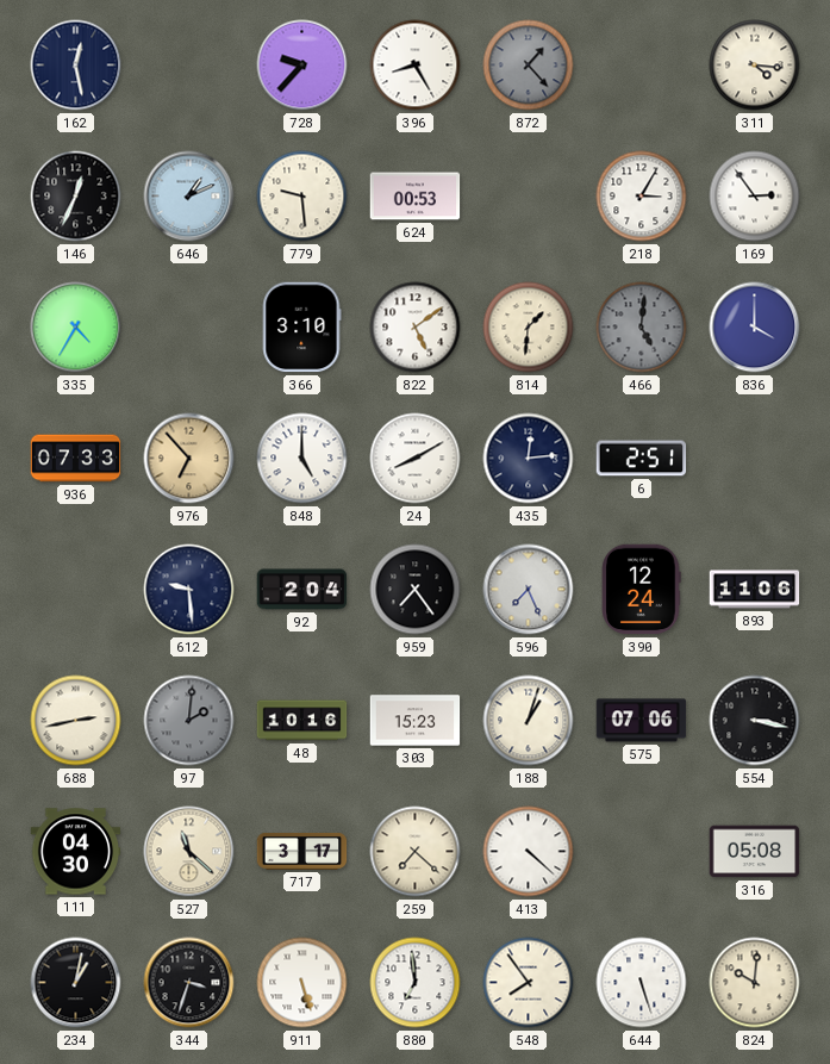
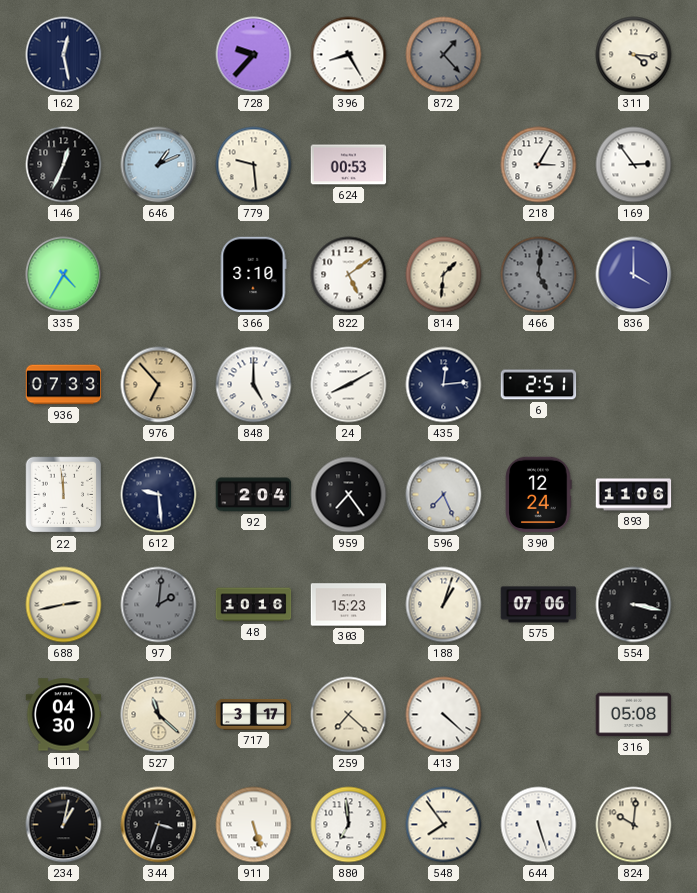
22: none -> 11:59 (64, 495)
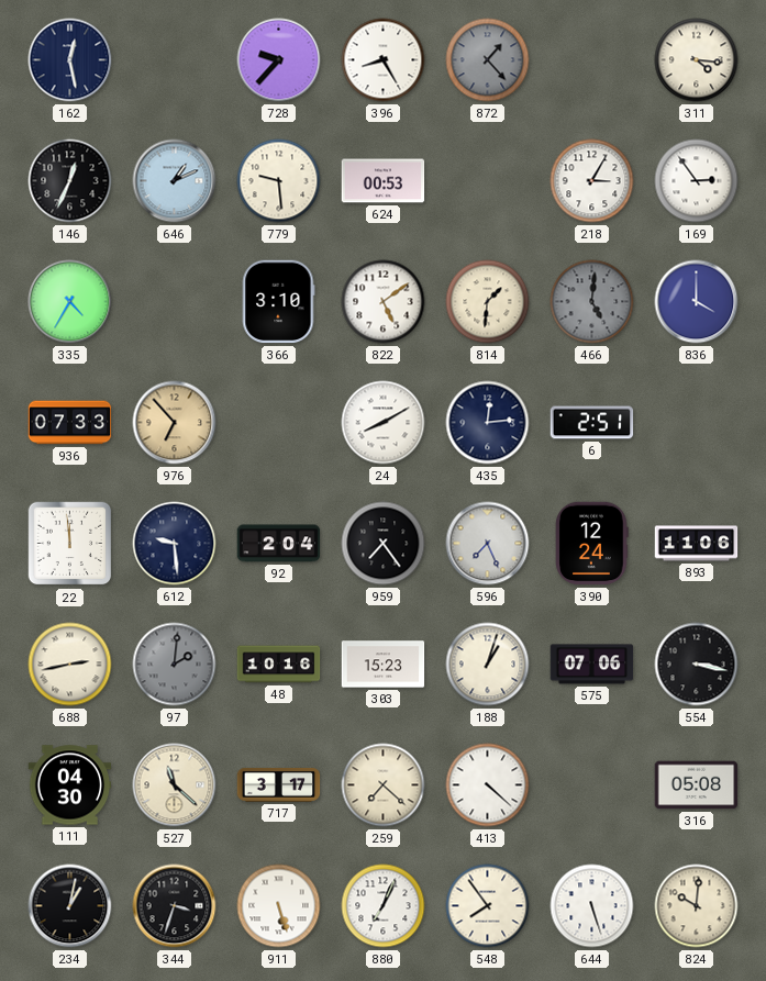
848: 5:00 -> none (254, 385)
880: 6:59 -> 7:04 (384, 906)
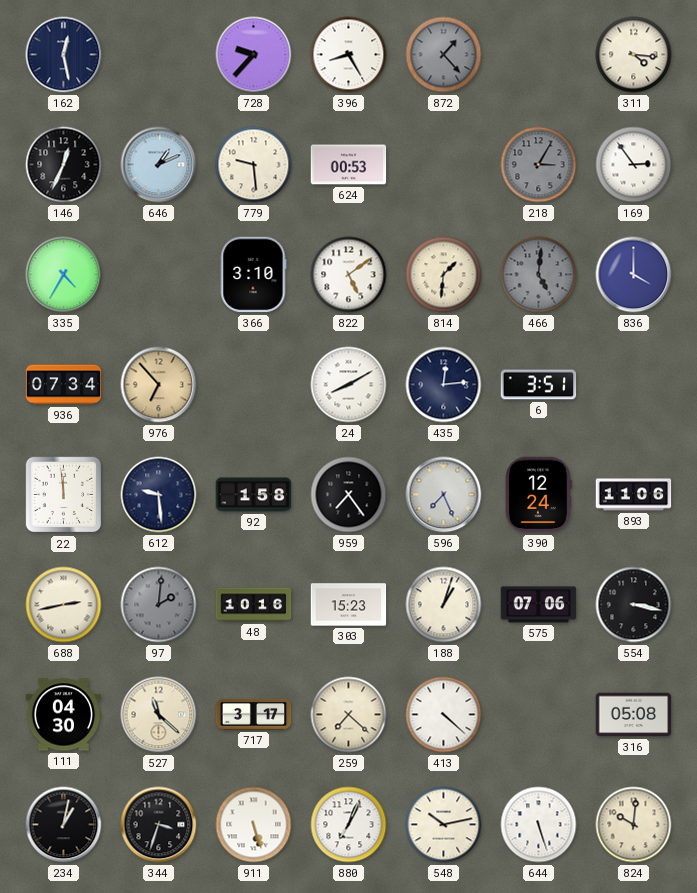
218 dial: white -> grey (539, 165)
936: 07:33 -> 07:34 (64, 385)
6: 2:51 -> 3:51 (539, 385)
92: 2:04 -> 1:58 (254, 495)
548: 7:54 -> 10:13 (444, 825)
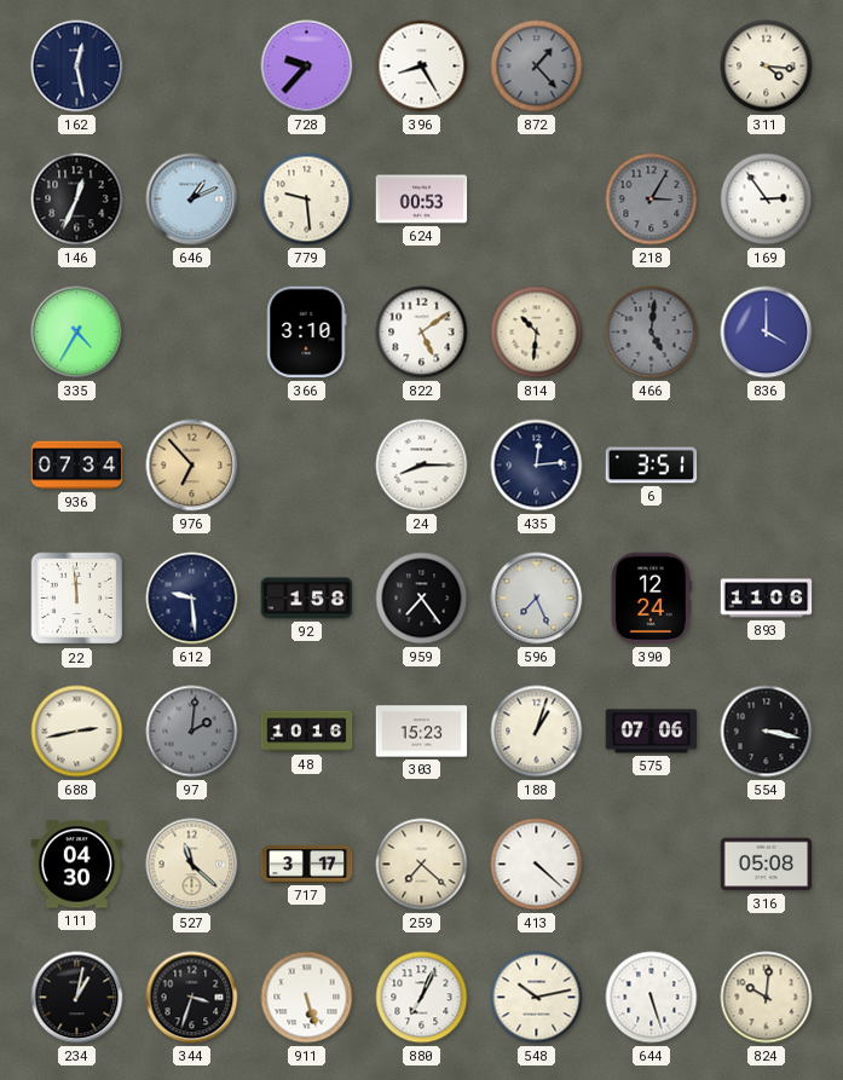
814: 1:31 -> 10:31 (537, 333)
24: 8:10 -> 8:15 (422, 466)
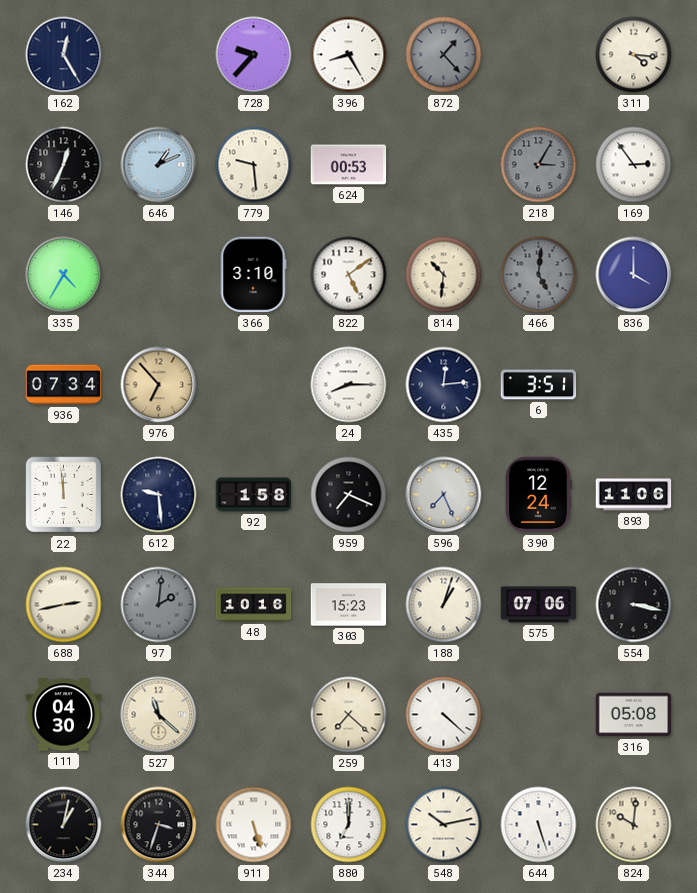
162: 12:28 -> 12:25 (64, 55)
959: 7:24 -> 7:19 (349, 495)
717: 3:17 -> none (307, 864)
880: 7:04 -> 7:00 (349, 825)
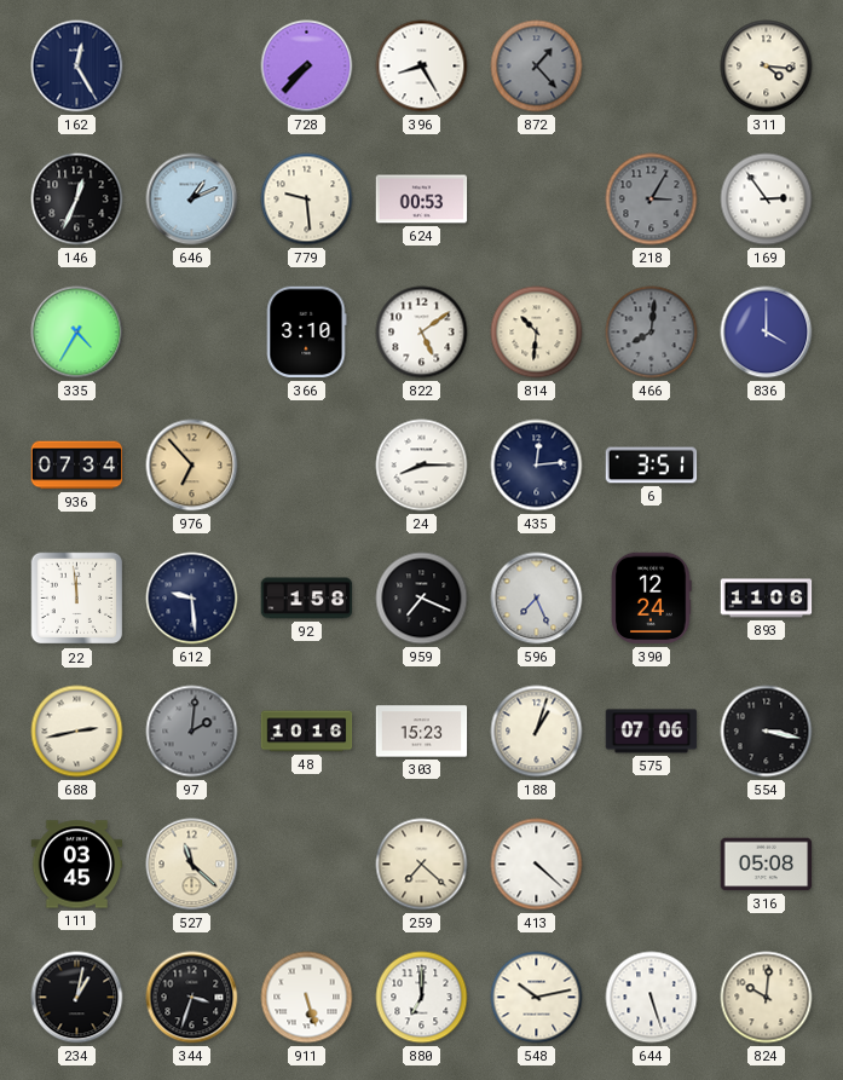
728: 9:37 -> 7:37 (307, 67)
466: 5:01 -> 8:01 (652, 333)
111: 04:30 -> 03:45 (77, 865)
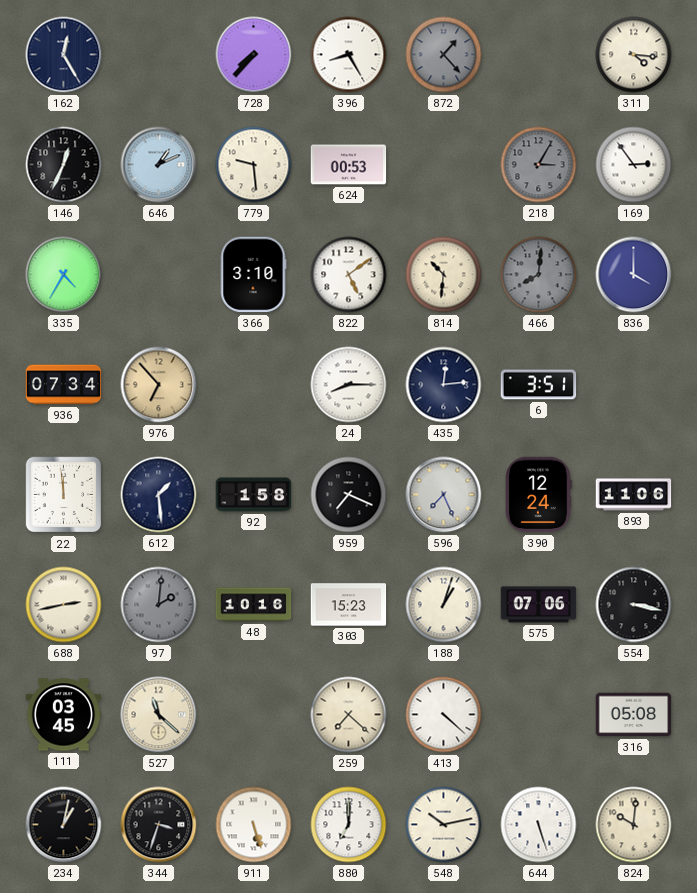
612: 9:29 -> 1:29 (159, 495)
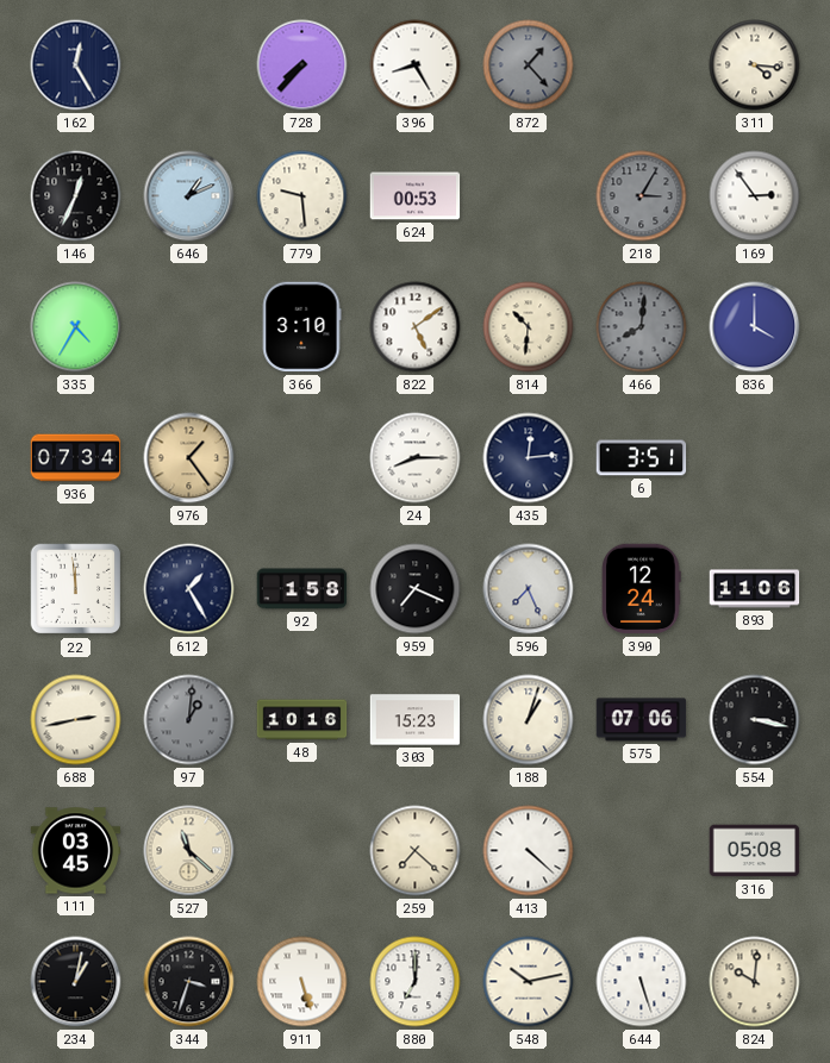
976: 6:53 -> 1:24 (189, 458)
612: 1:29 -> 1:25 (189, 589)
97: 2:01 -> 1:01 (189, 720)
